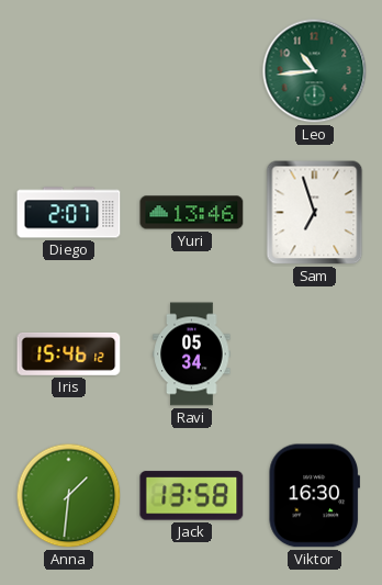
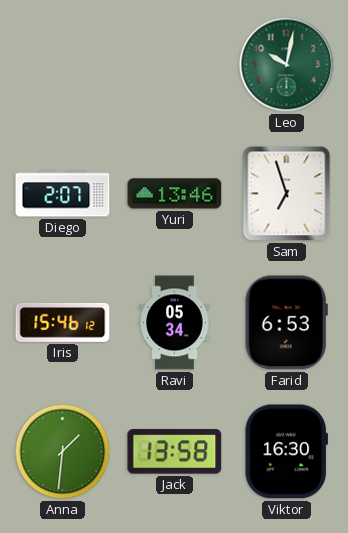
Leo: 10:44 -> 10:02 (287, 65)
Farid: none -> 6:53 (286, 323)
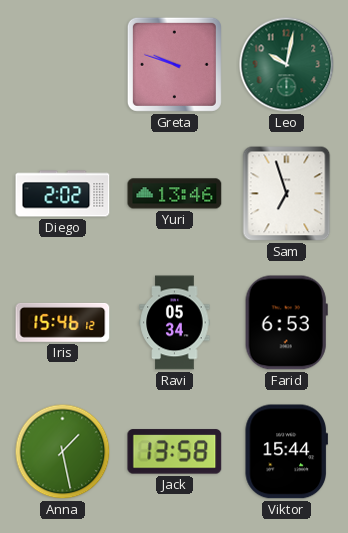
Greta: none -> 9:48 (174, 64)
Diego: 2:07 -> 2:02 (63, 194)
Anna: 1:31 -> 1:28 (63, 452)
Viktor: 16:30 -> 15:44 (286, 452)
